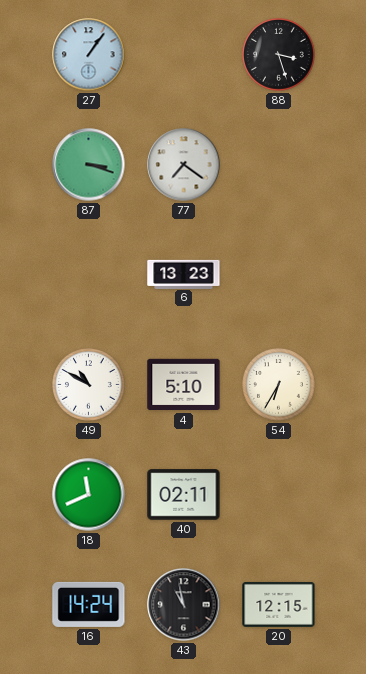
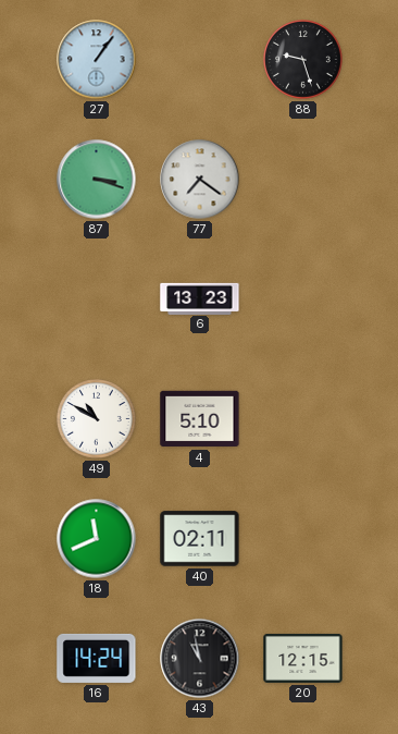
88: 3:27 -> 9:27 (303, 60)
54: 6:35 -> none (279, 385)
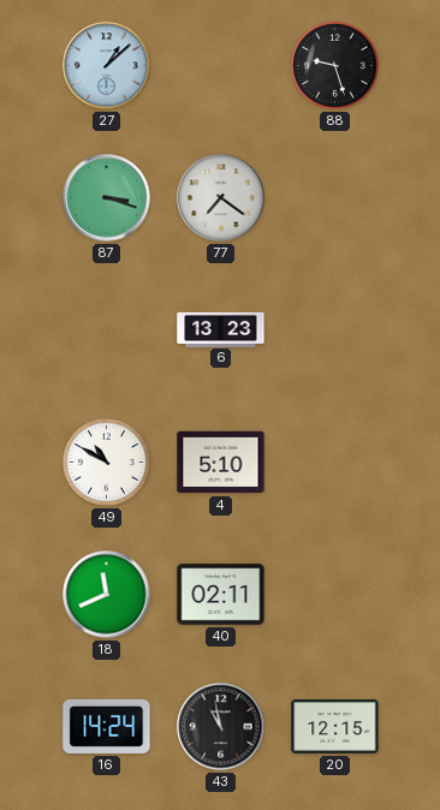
27: 1:06 -> 1:08 (107, 66)
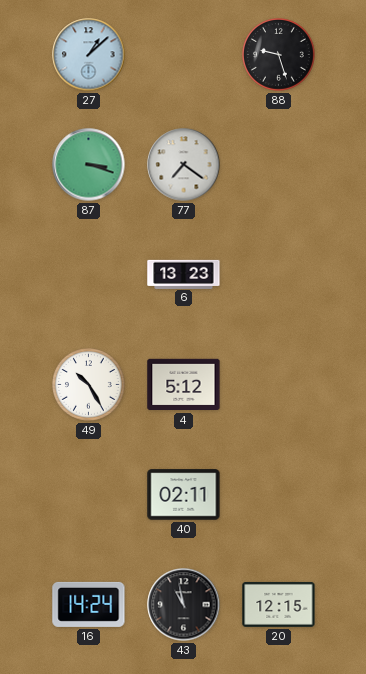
49: 10:50 -> 10:25 (89, 385)
4: 5:10 -> 5:12 (184, 385)
18: 11:41 -> none (107, 595)
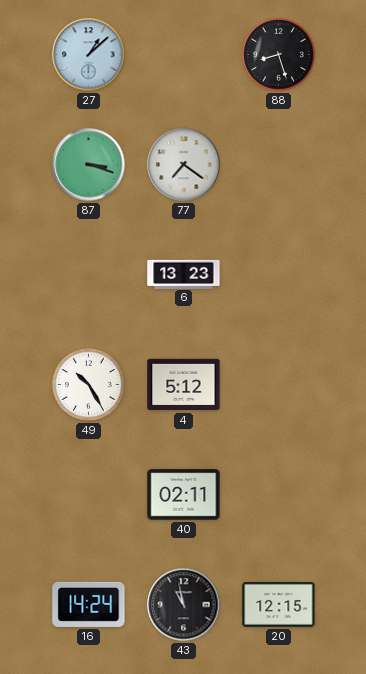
88: 9:27 -> 8:27 (279, 55)
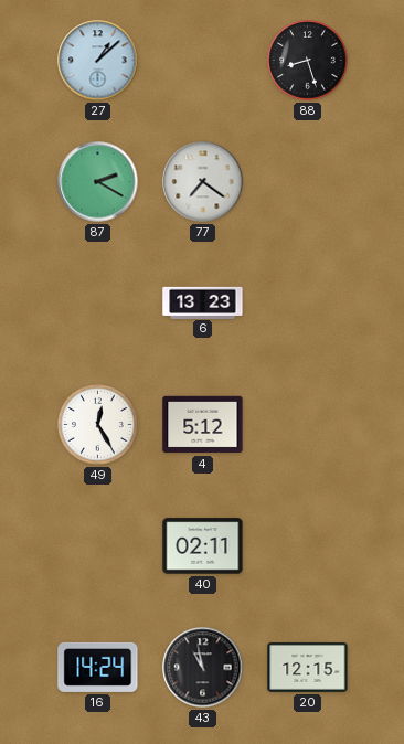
87: 3:18 -> 2:20 (98, 182)
49: 10:25 -> 12:25 (98, 425)
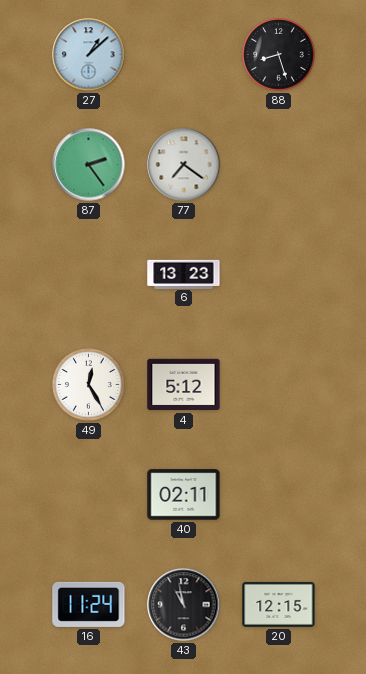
87: 2:20 -> 2:24 (89, 165)
16: 14:24 -> 11:24 (89, 604)
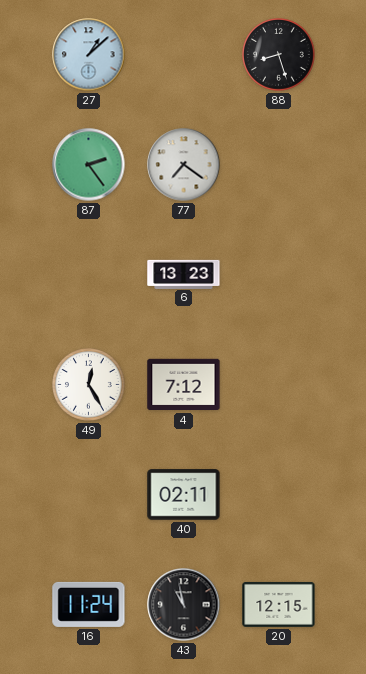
4: 5:12 -> 7:12 (184, 385)
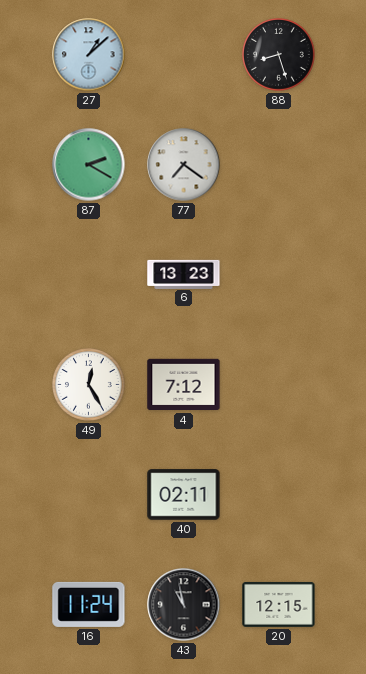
87: 2:24 -> 2:20 (89, 165)
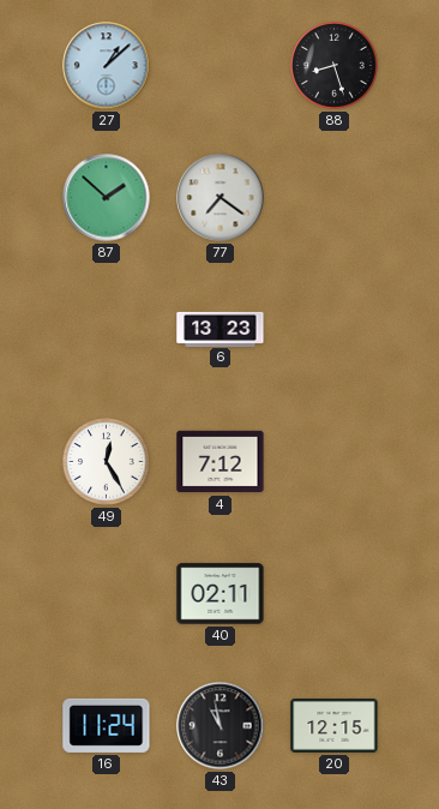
87: 2:20 -> 1:52 (107, 198)
